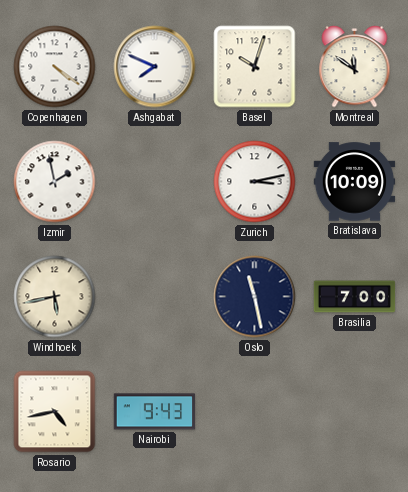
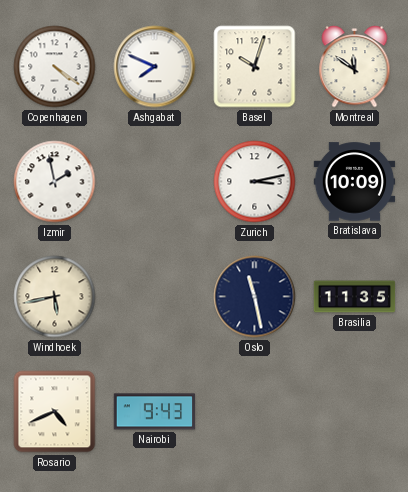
Brasilia: 7:00 -> 11:35 (355, 297)
Rosario: 4:43 -> 4:41 (55, 412)
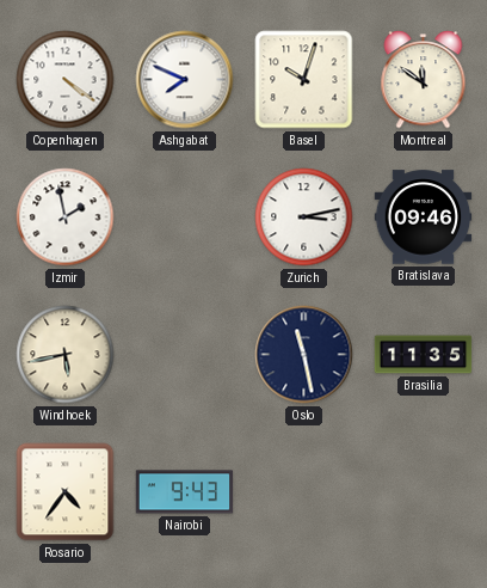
Bratislava: 10:09 -> 09:46 (424, 218)
Rosario: 4:41 -> 4:36 (66, 492)
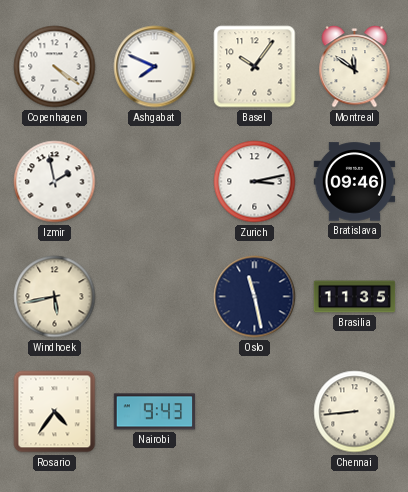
Basel: 10:03 -> 10:06 (255, 67)
Chennai: none -> 8:44 (355, 412)
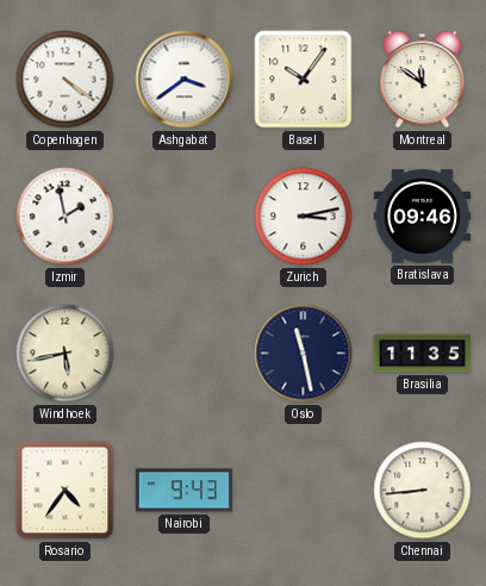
Ashgabat: 7:49 -> 3:39 (185, 80)
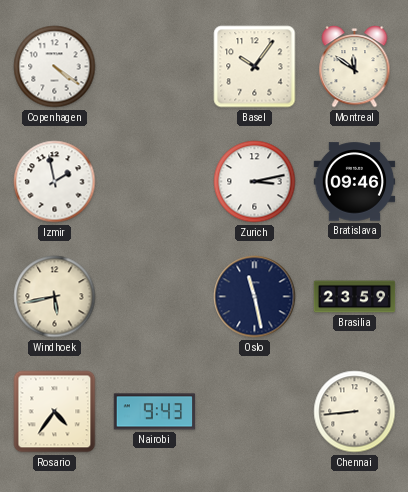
Ashgabat: 3:39 -> none (185, 80)
Brasilia: 11:35 -> 23:59 (355, 297)
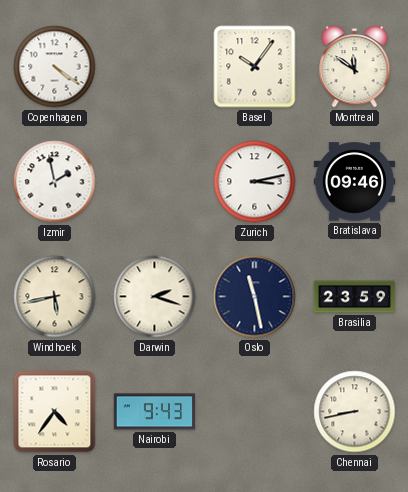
Darwin: none -> 2:18 (155, 297)
Chennai: 8:44 -> 8:43 (355, 412)
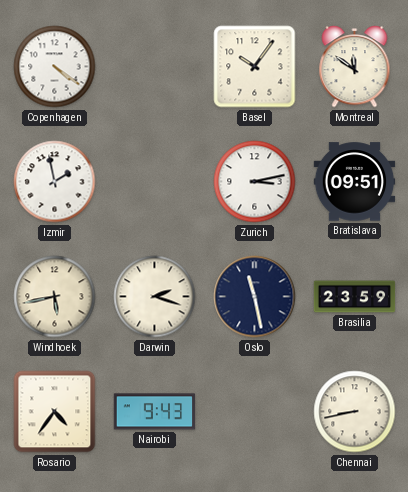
Bratislava: 09:46 -> 09:51 (355, 182)
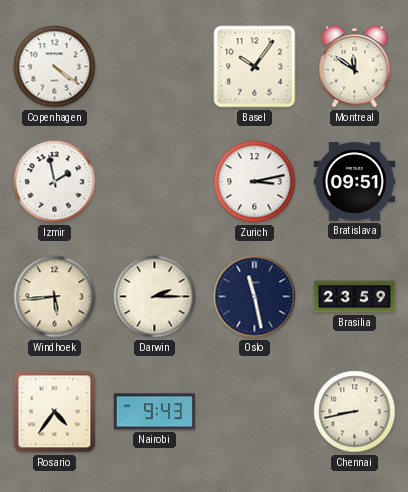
Windhoek: 5:43 -> 5:44 (55, 297)
Darwin: 2:18 -> 2:15 (155, 297)
